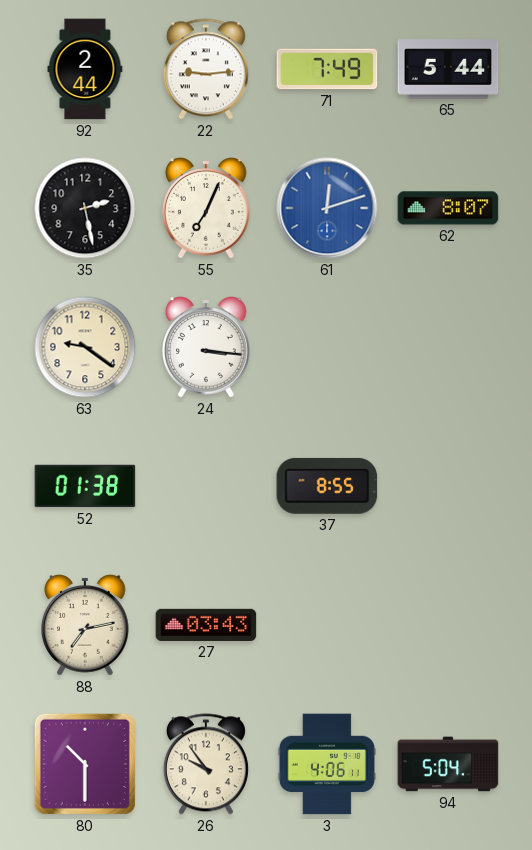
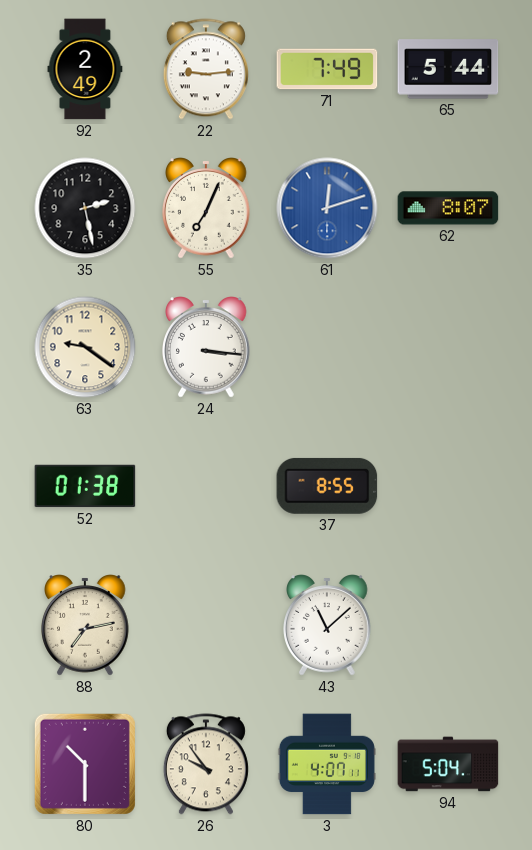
92: 2:44 -> 2:49 (85, 69)
27: 03:43 -> none (206, 625)
43: none -> 11:08 (328, 625)
3: 4:06 -> 4:07 (327, 764)
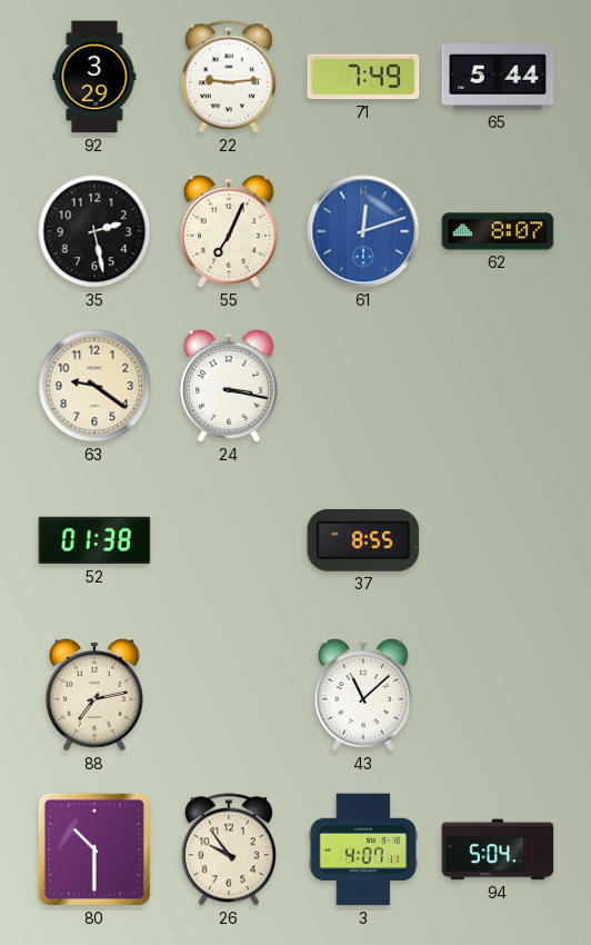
92: 2:49 -> 3:29 (94, 77)
24: 3:16 -> 3:17 (230, 386)
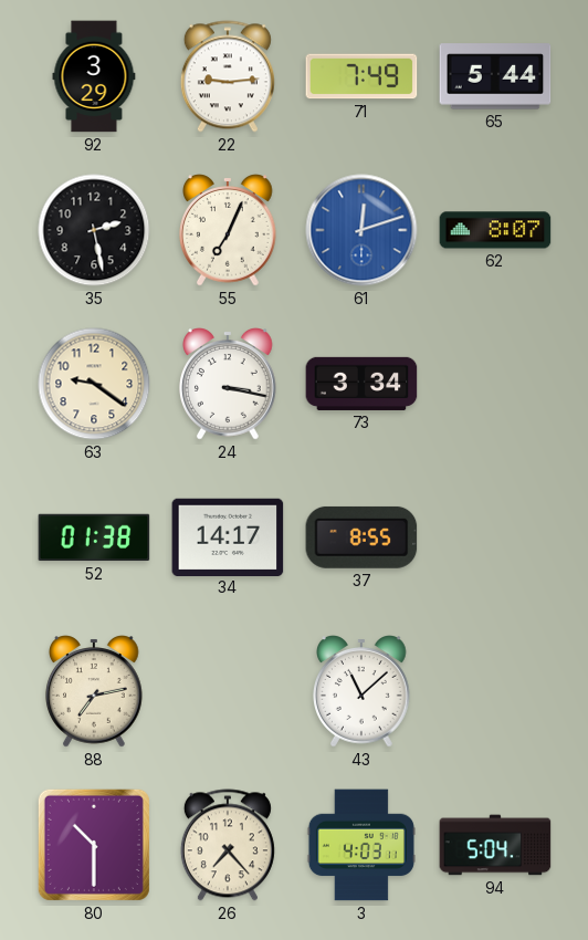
73: none -> 3:34 (361, 384)
34: none -> 14:17 (228, 536)
26: 9:54 -> 7:23 (228, 845)
3: 4:07 -> 4:03 (361, 845)
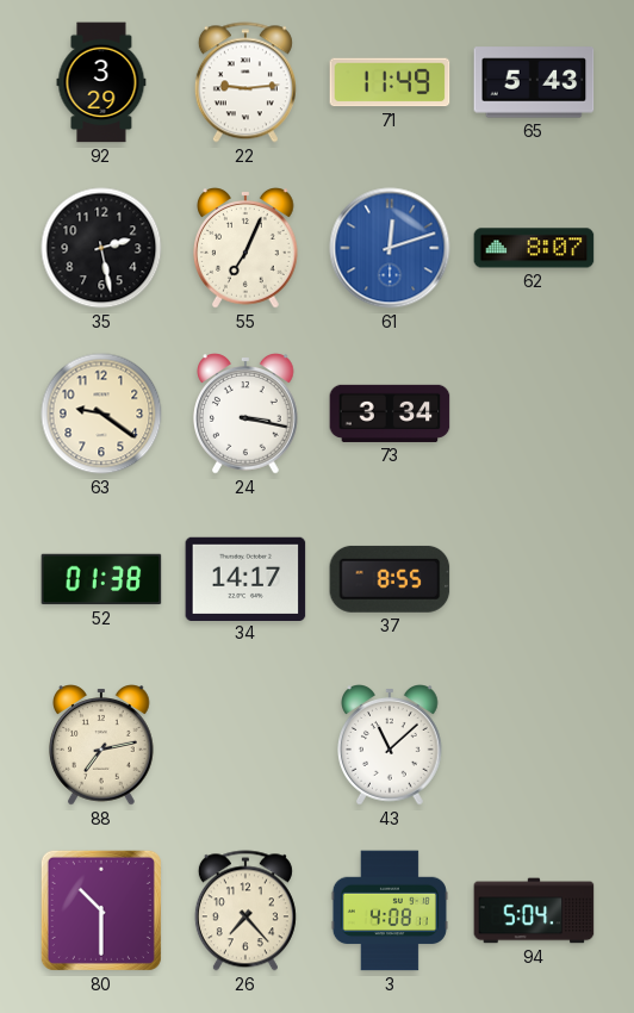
71: 7:49 -> 11:49 (390, 82)
65: 5:44 -> 5:43 (534, 82)
3: 4:03 -> 4:08 (390, 911)
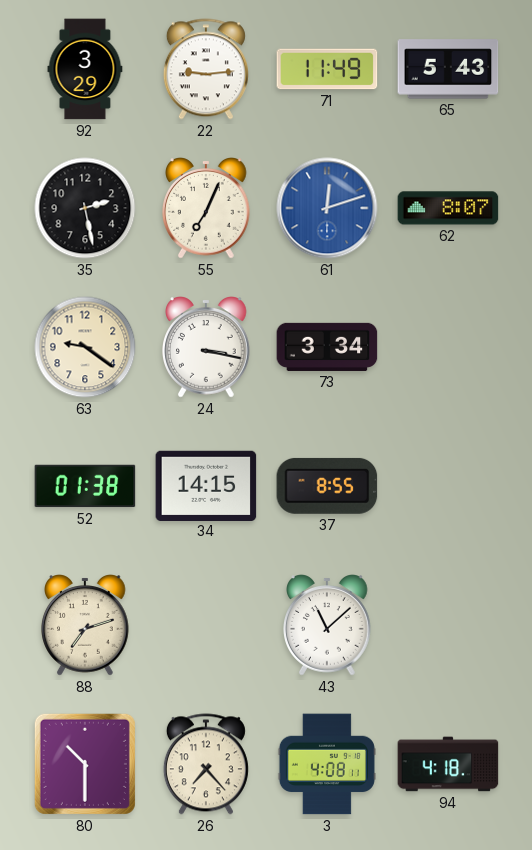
34: 14:17 -> 14:15 (206, 485)
88: 7:13 -> 7:12 (86, 625)
94: 5:04 -> 4:18 (448, 764)
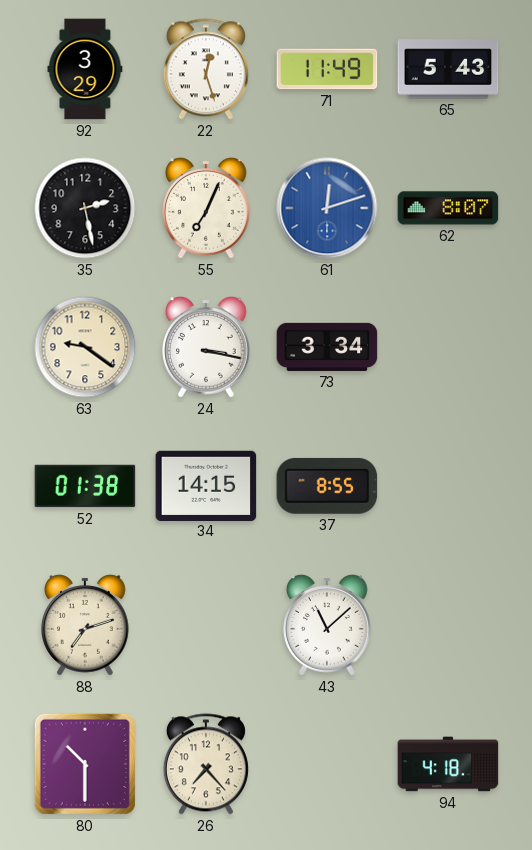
22: 9:14 -> 12:27 (206, 69)
3: 4:08 -> none (327, 764)
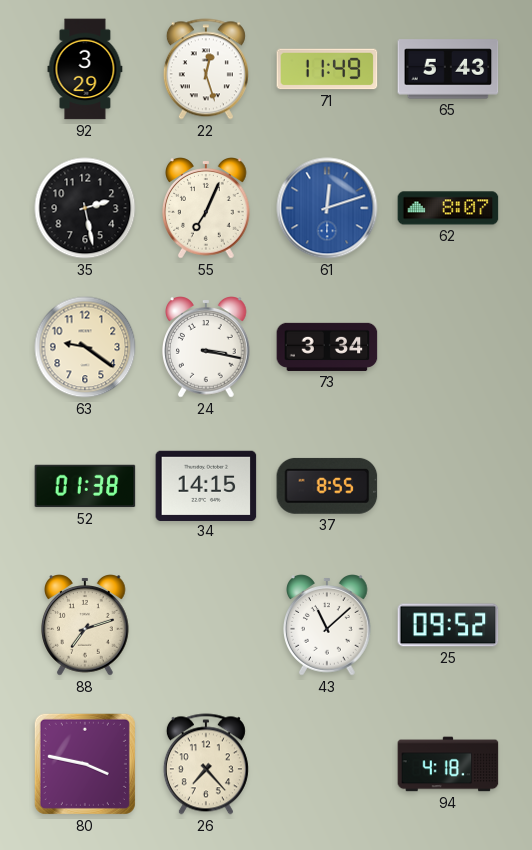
25: none -> 09:52 (448, 625)
80: 10:30 -> 3:47 (85, 764)
